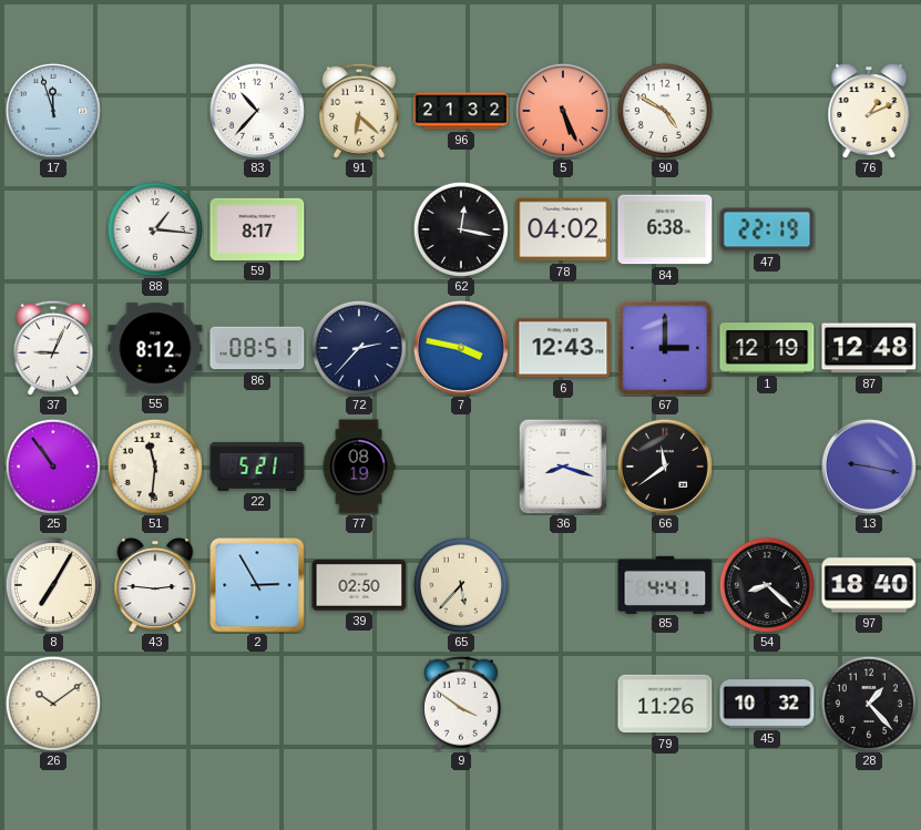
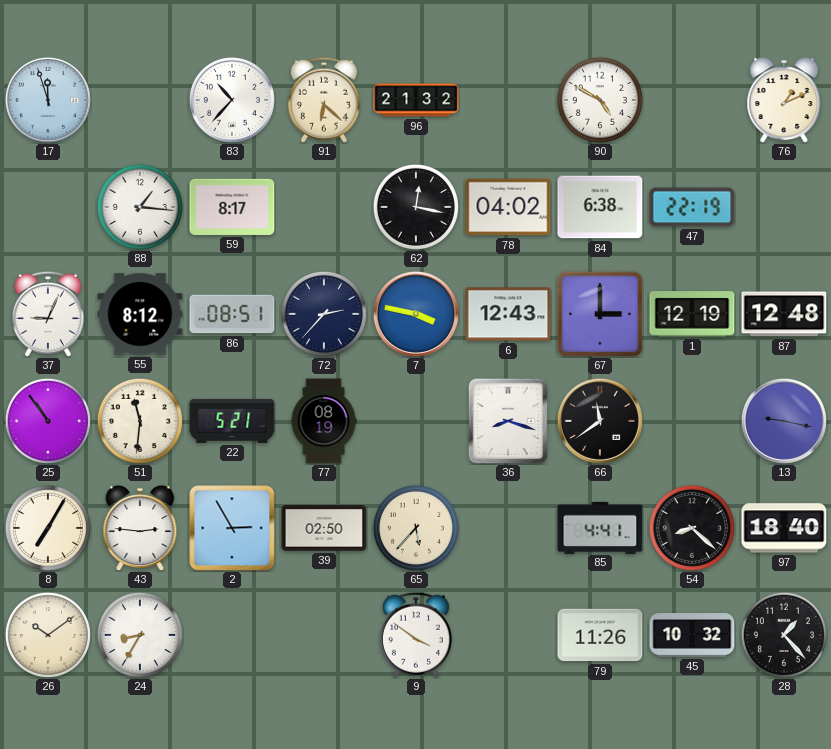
5: 5:26 -> none (563, 111)
24: none -> 8:35 (140, 635)
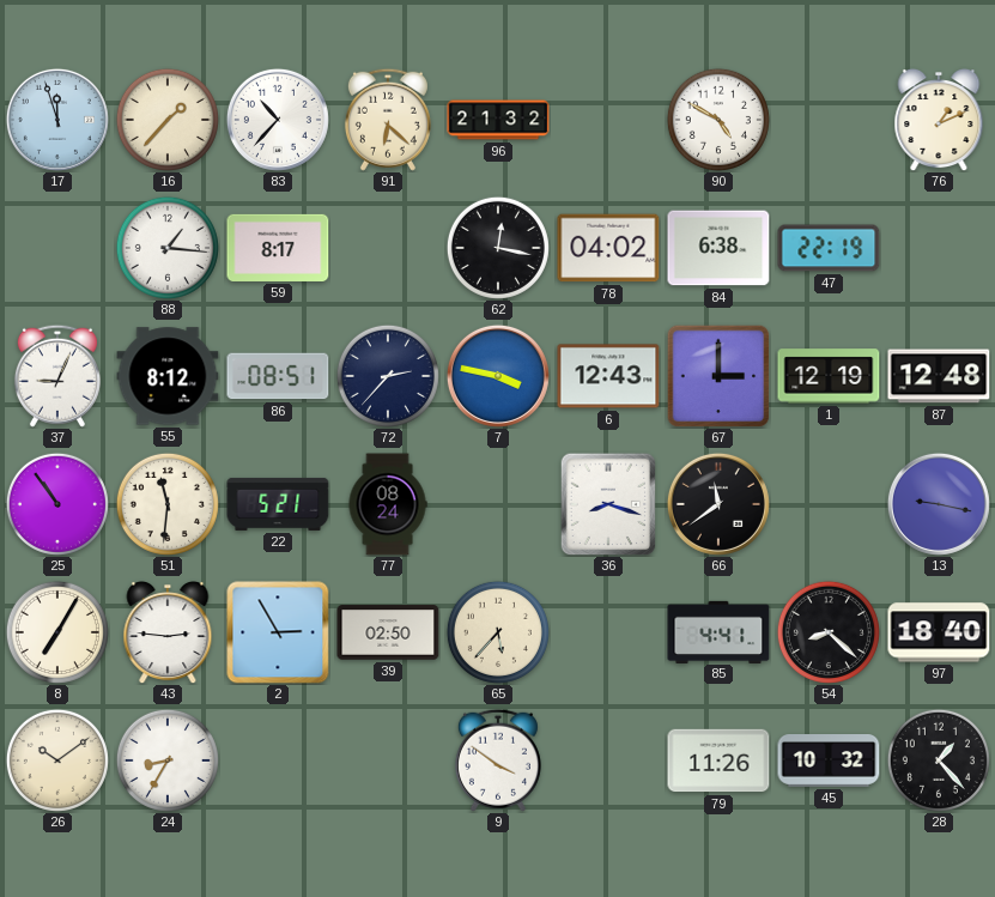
16: none -> 1:37 (168, 120)
77: 08:19 -> 08:24 (388, 504)
